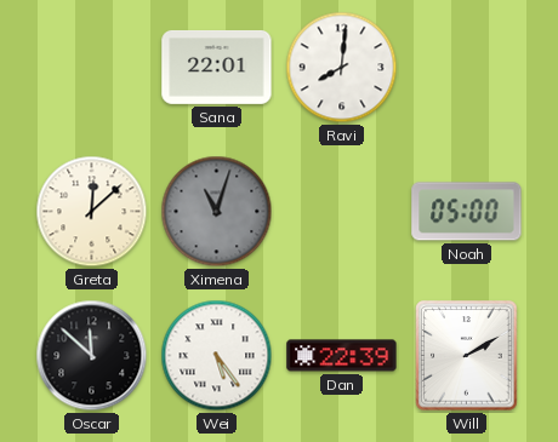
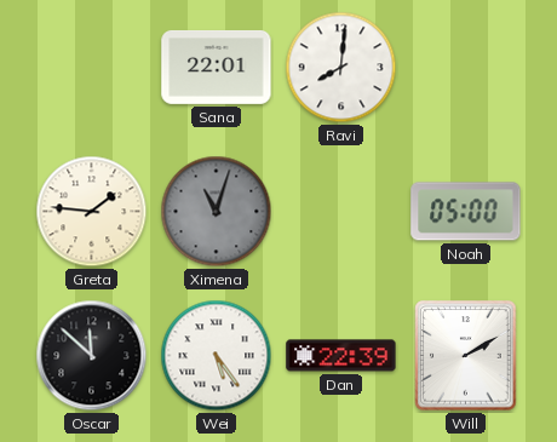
Greta: 12:08 -> 1:46 (92, 212)
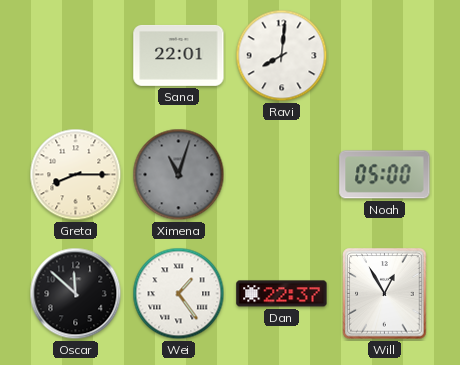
Greta: 1:46 -> 8:15 (76, 175)
Wei: 5:24 -> 1:24 (179, 294)
Dan: 22:39 -> 22:37 (282, 294)
Will: 2:10 -> 12:55 (385, 294)
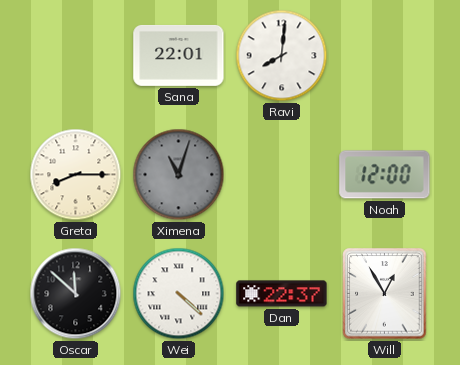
Noah: 05:00 -> 12:00 (385, 175)
Wei: 1:24 -> 4:22 (179, 294)
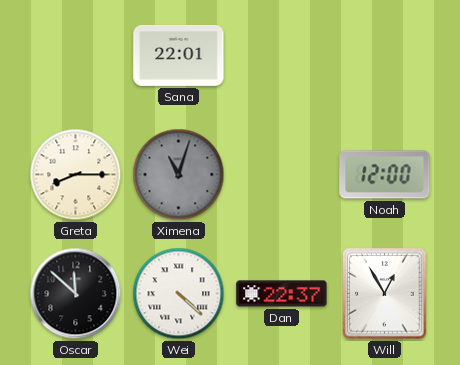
Ravi: 8:01 -> none (282, 56)
